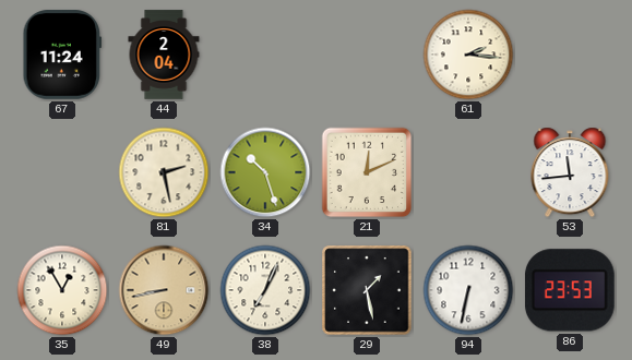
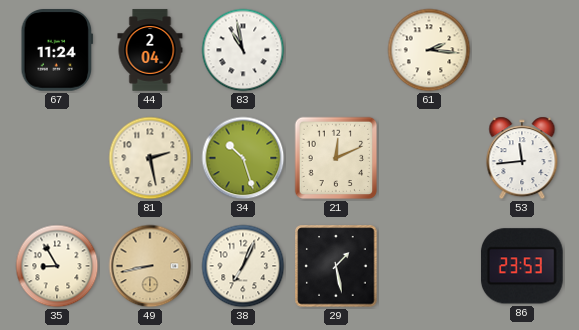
83: none -> 10:58 (243, 50)
35: 12:55 -> 8:55 (57, 266)
94: 6:32 -> none (468, 290)
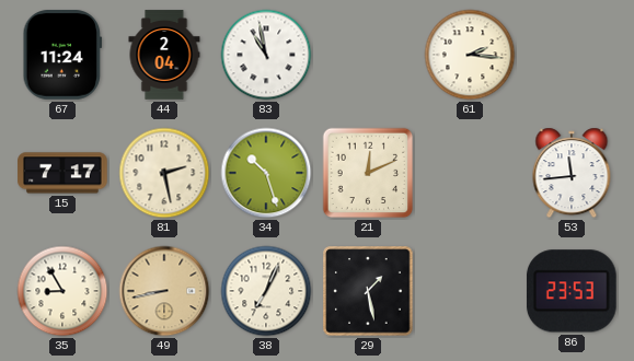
15: none -> 7:17 (62, 173)
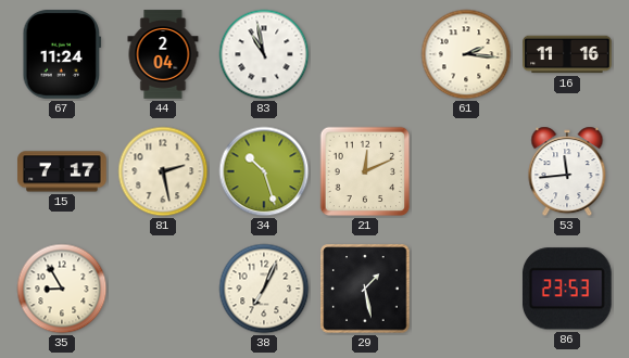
16: none -> 11:16 (567, 54)
49: 8:43 -> none (164, 291)
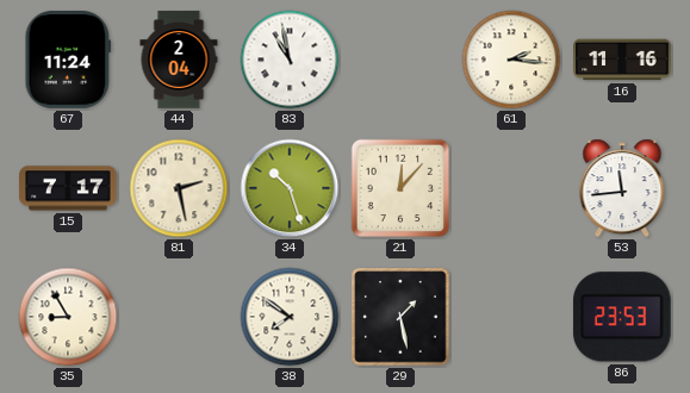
21: 12:11 -> 12:07 (400, 188)
38: 7:04 -> 7:51 (290, 317)
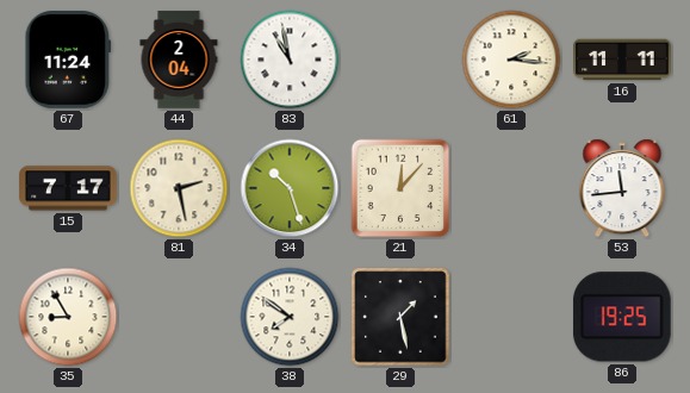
16: 11:16 -> 11:11 (622, 60)
86: 23:53 -> 19:25 (622, 317)
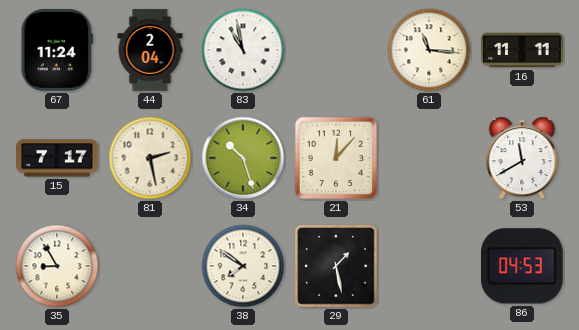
61: 2:16 -> 11:16 (429, 50)
53: 11:44 -> 11:40 (522, 158)
86: 19:25 -> 04:53 (522, 266)
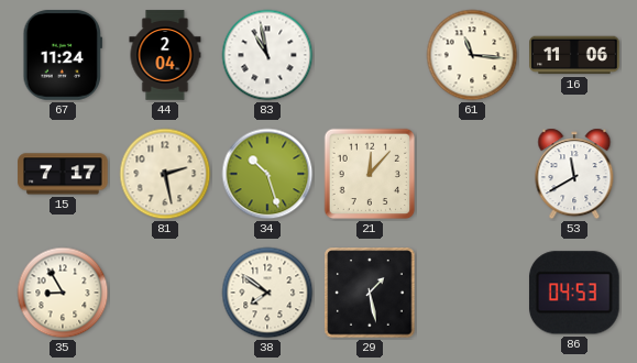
16: 11:11 -> 11:06 (574, 55)
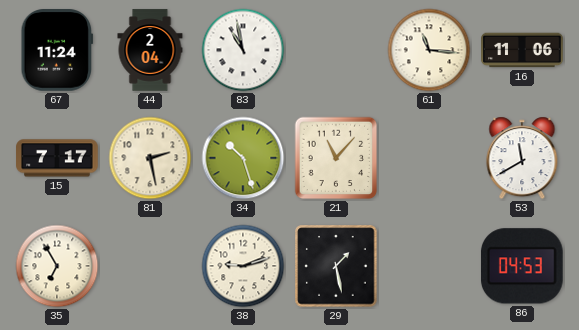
21: 12:07 -> 11:07 (336, 158)
35: 8:55 -> 6:55 (57, 266)
38: 7:51 -> 9:12 (243, 266)
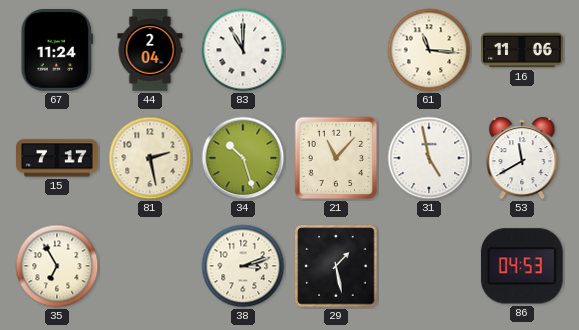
83: 10:58 -> 11:00 (243, 50)
31: none -> 4:58 (429, 158)
38: 9:12 -> 3:12 (243, 266)
